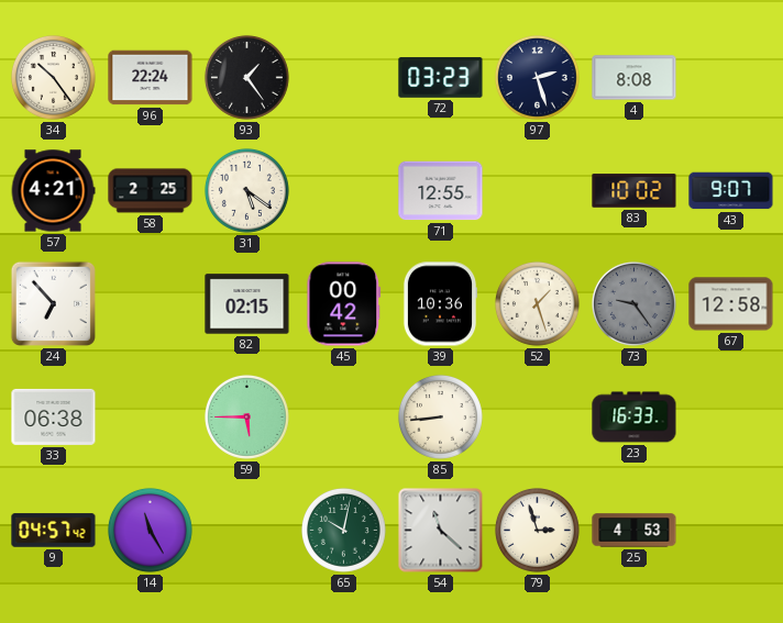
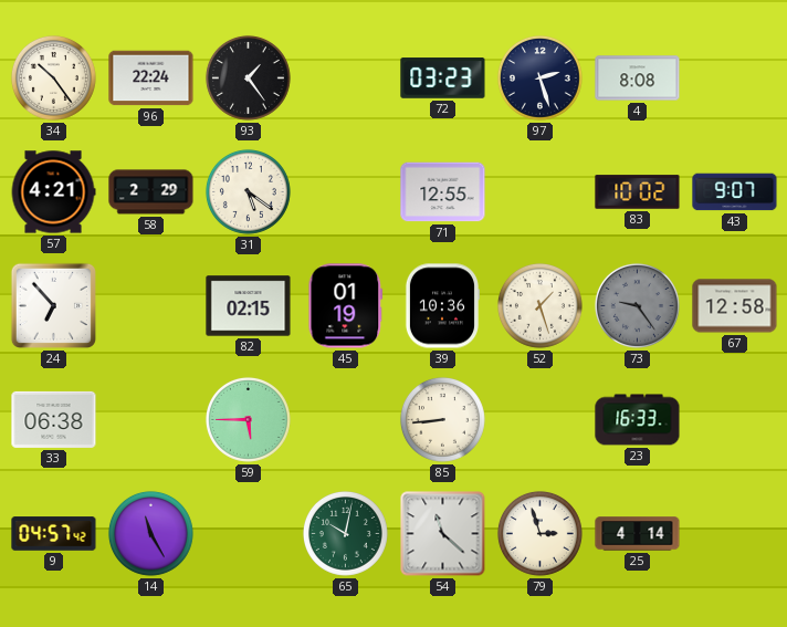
58: 2:25 -> 2:29 (151, 192)
45: 00:42 -> 01:19 (346, 306)
25: 4:53 -> 4:14 (638, 534)
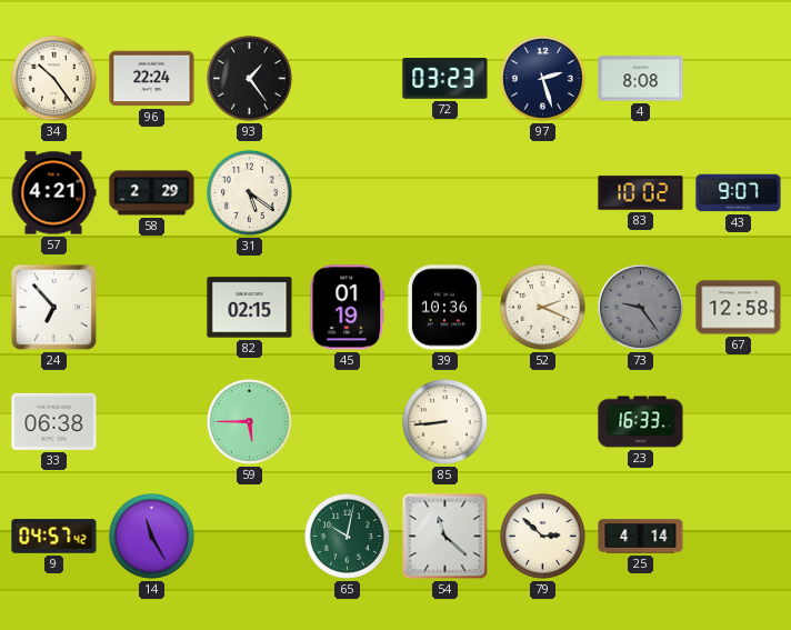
71: 12:55 -> none (443, 192)
52: 1:27 -> 2:19 (542, 307)
79: 2:57 -> 2:52 (542, 536)
